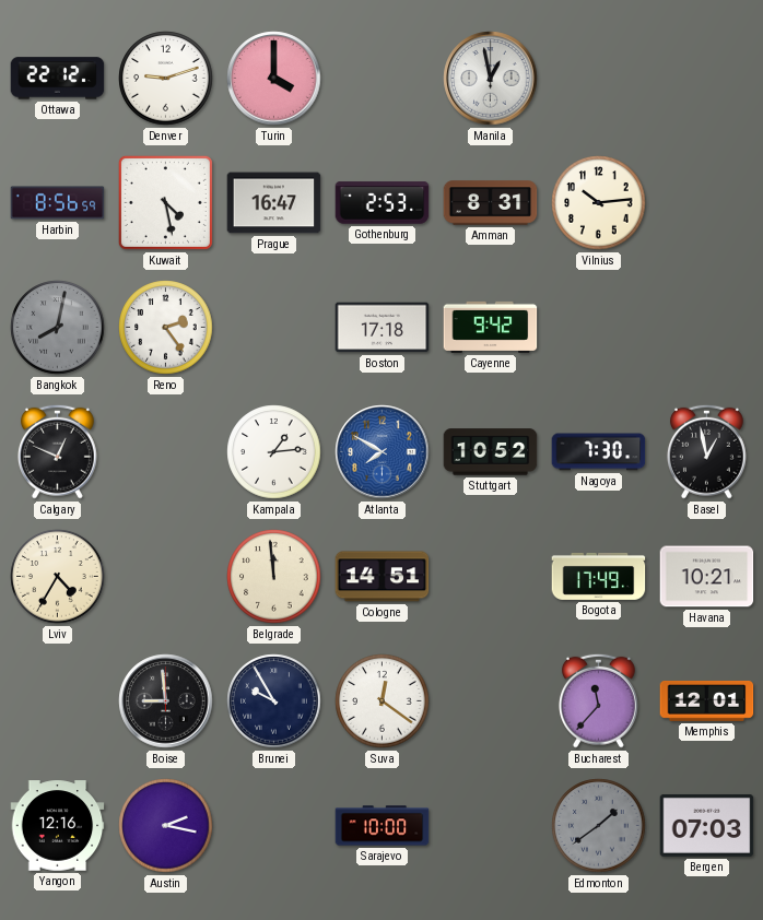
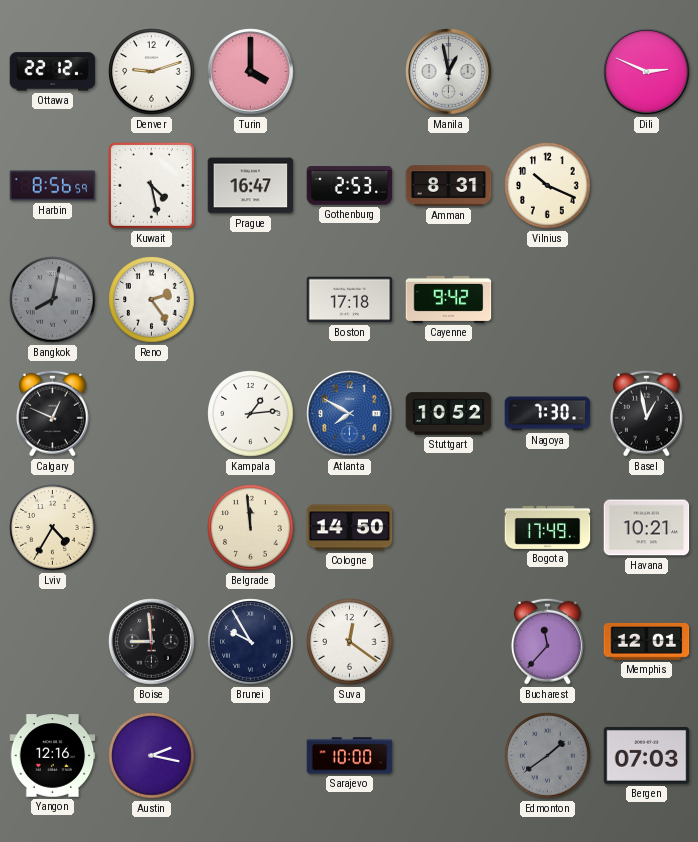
Dili: none -> 2:49 (647, 72)
Vilnius: 10:14 -> 10:19 (548, 186)
Cologne: 14:51 -> 14:50 (350, 528)
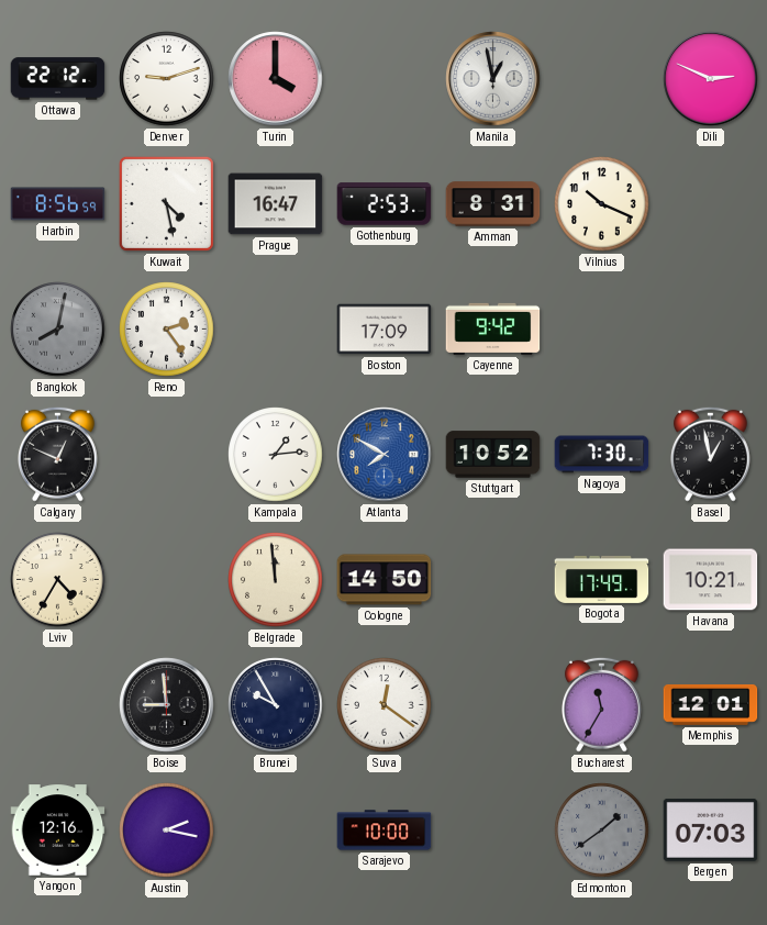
Boston: 17:18 -> 17:09 (385, 330)
Bucharest: 11:37 -> 11:35 (601, 704)
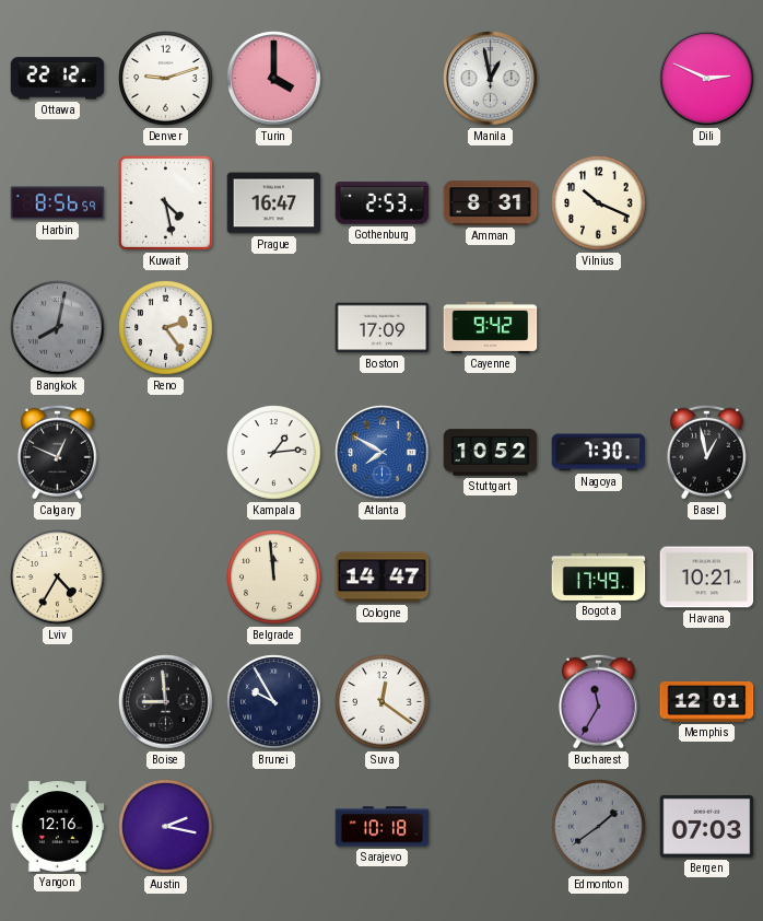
Cologne: 14:50 -> 14:47 (383, 578)
Sarajevo: 10:00 -> 10:18 (383, 827)
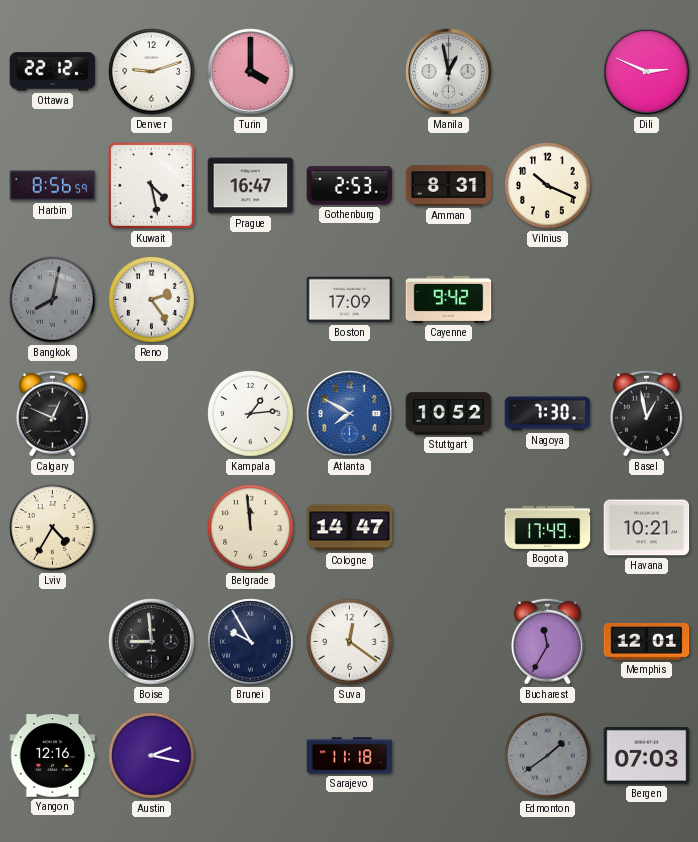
Sarajevo: 10:18 -> 11:18 (350, 756)
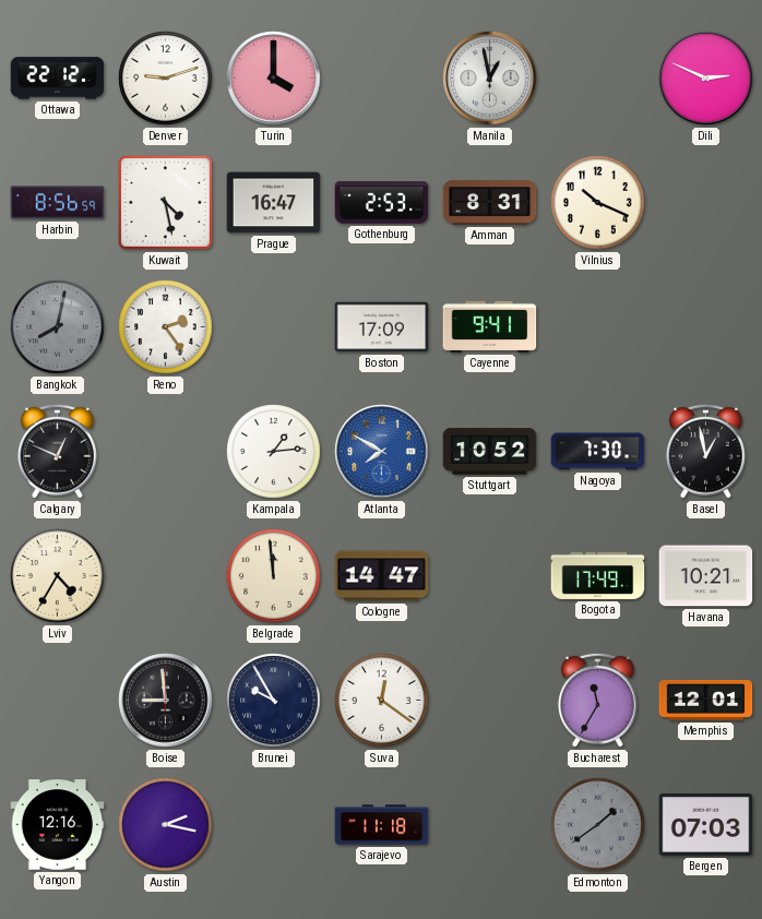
Cayenne: 9:42 -> 9:41 (490, 326)
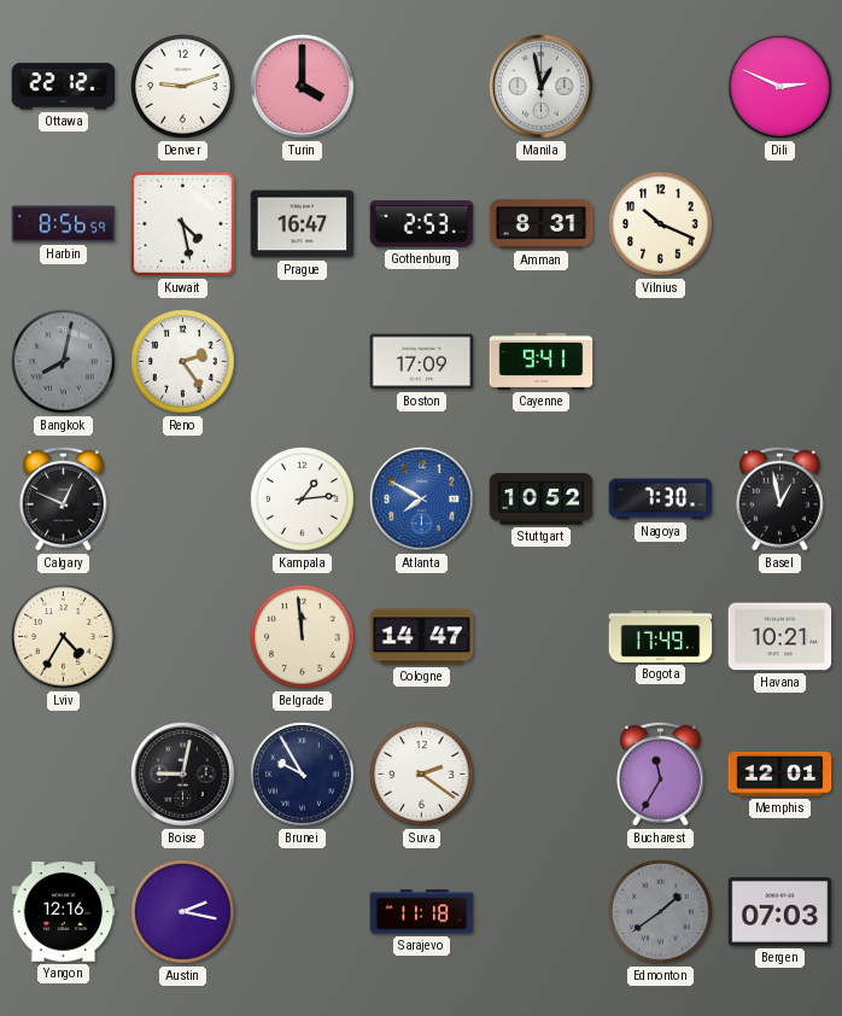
Boise: 8:59 -> 9:02 (183, 775)
Suva: 12:21 -> 2:21 (422, 775)
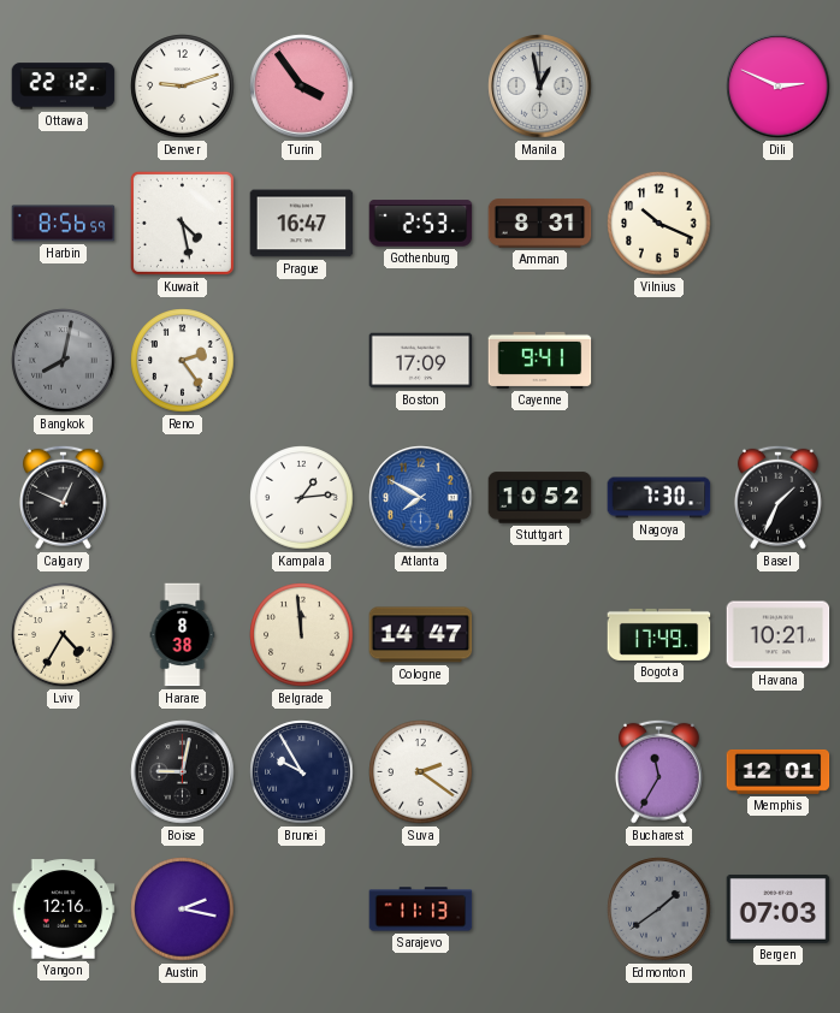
Turin: 4:00 -> 3:54 (302, 87)
Basel: 12:58 -> 1:34 (777, 497)
Harare: none -> 8:38 (183, 635)
Sarajevo: 11:18 -> 11:13 (421, 910)
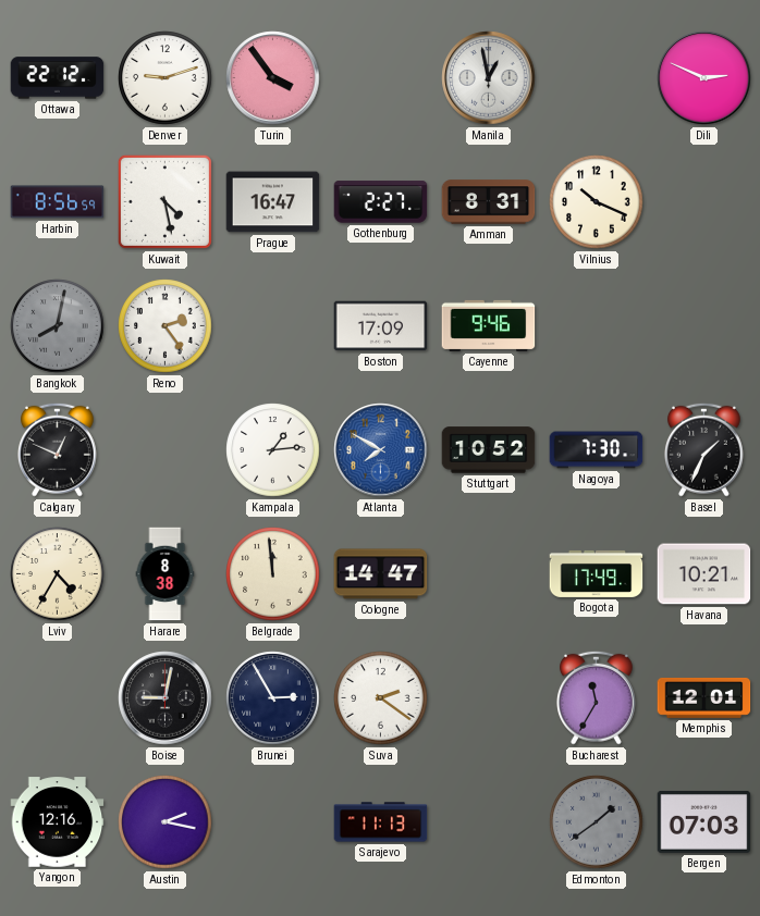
Gothenburg: 2:53 -> 2:27 (381, 202)
Cayenne: 9:41 -> 9:46 (489, 325)
Brunei: 9:55 -> 2:55 (273, 698)
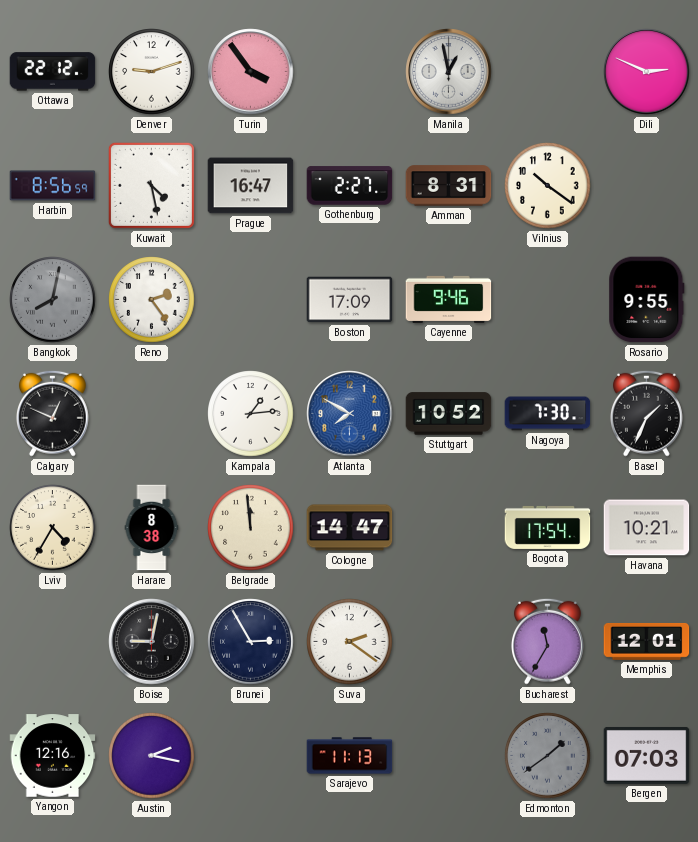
Vilnius: 10:19 -> 10:21 (548, 186)
Rosario: none -> 9:55 (647, 300)
Bogota: 17:49 -> 17:54 (548, 527)
